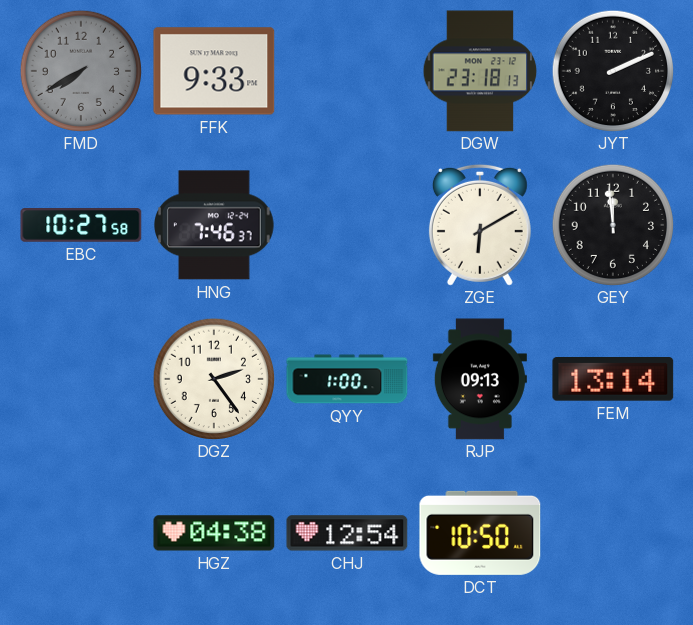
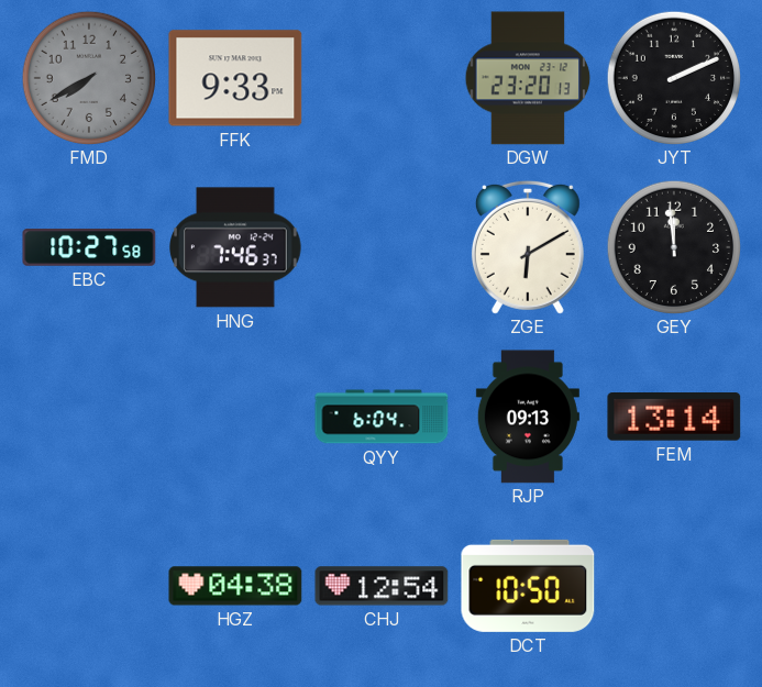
DGW: 23:18 -> 23:20 (528, 78)
DGZ: 2:24 -> none (213, 378)
QYY: 1:00 -> 6:04 (382, 417)
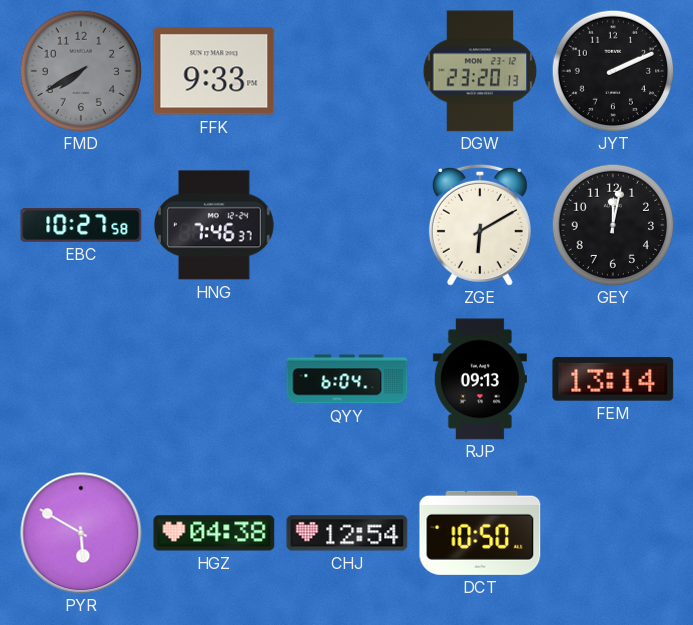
GEY: 11:59 -> 12:02 (612, 224)
PYR: none -> 5:50 (81, 533)
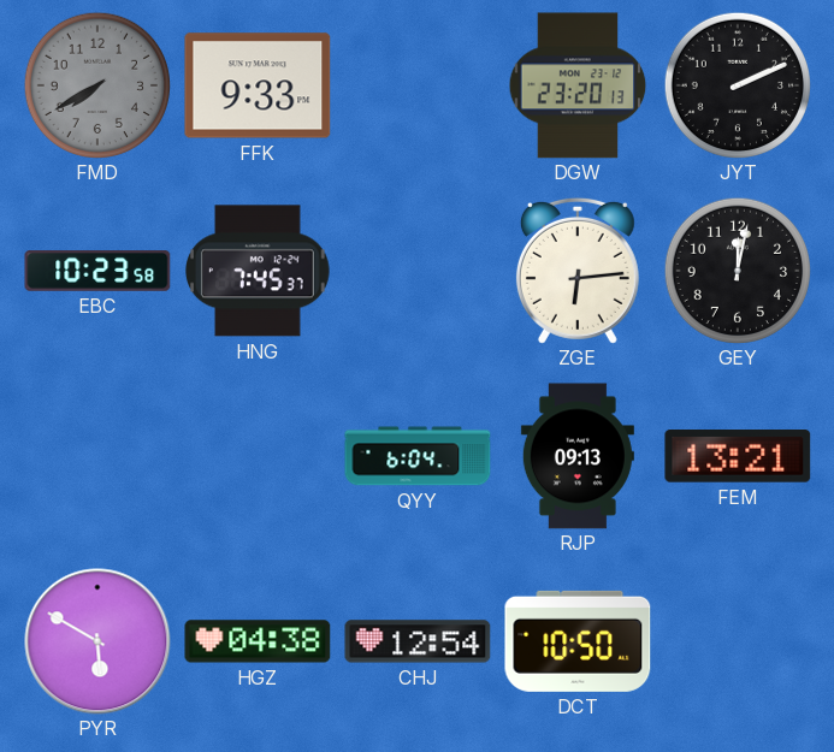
EBC: 10:27 -> 10:23 (97, 272)
HNG: 7:46 -> 7:45 (259, 271)
ZGE: 6:10 -> 6:14 (578, 271)
FEM: 13:14 -> 13:21 (738, 457)
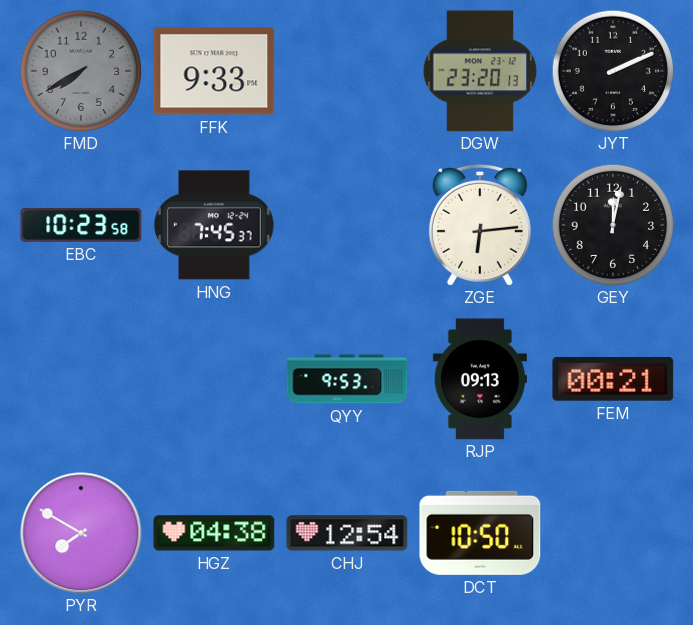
QYY: 6:04 -> 9:53 (347, 379)
FEM: 13:21 -> 00:21 (613, 380)
PYR: 5:50 -> 7:50 (81, 533)
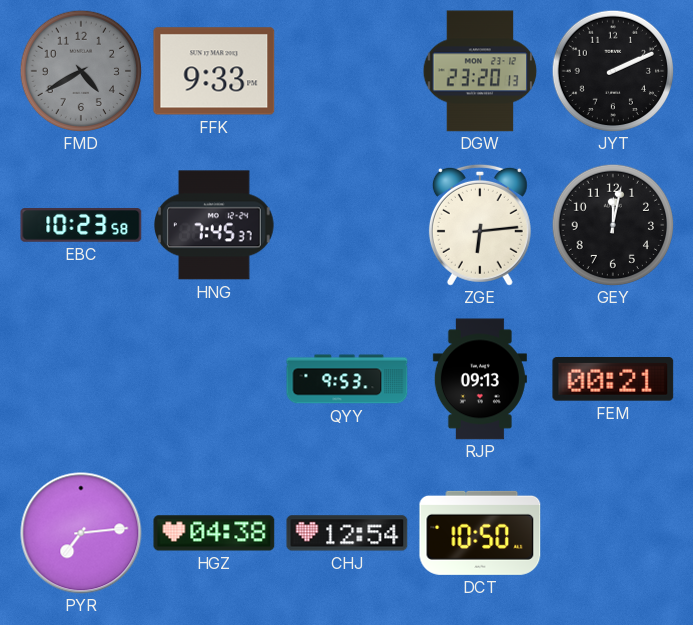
FMD: 7:40 -> 4:40 (80, 70)
PYR: 7:50 -> 7:14 (81, 533)
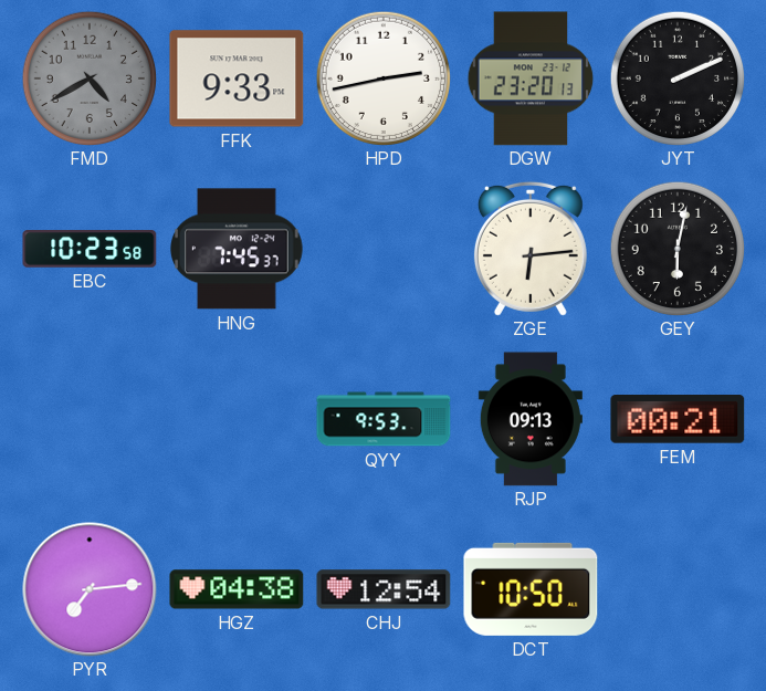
HPD: none -> 2:43 (382, 77)
GEY: 12:02 -> 6:02 (676, 248)
